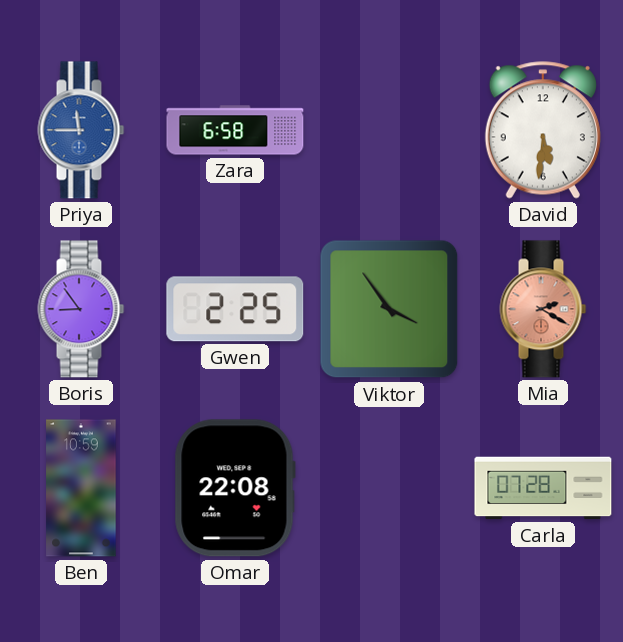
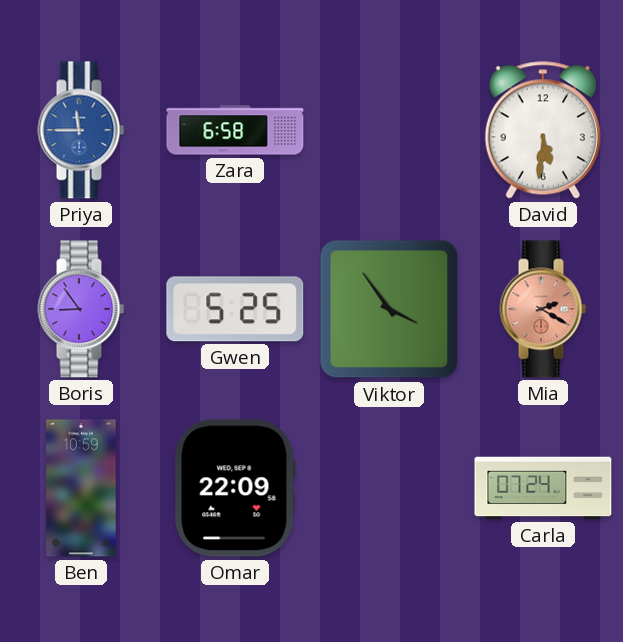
Gwen: 2:25 -> 5:25 (235, 309)
Omar: 22:08 -> 22:09 (235, 488)
Carla: 07:28 -> 07:24 (543, 488)
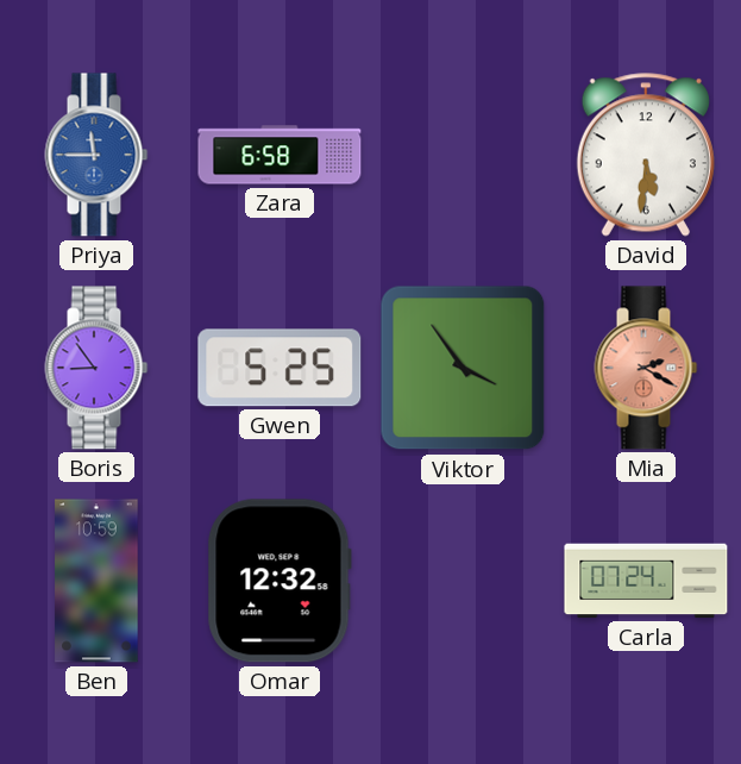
Omar: 22:09 -> 12:32 (280, 581)
